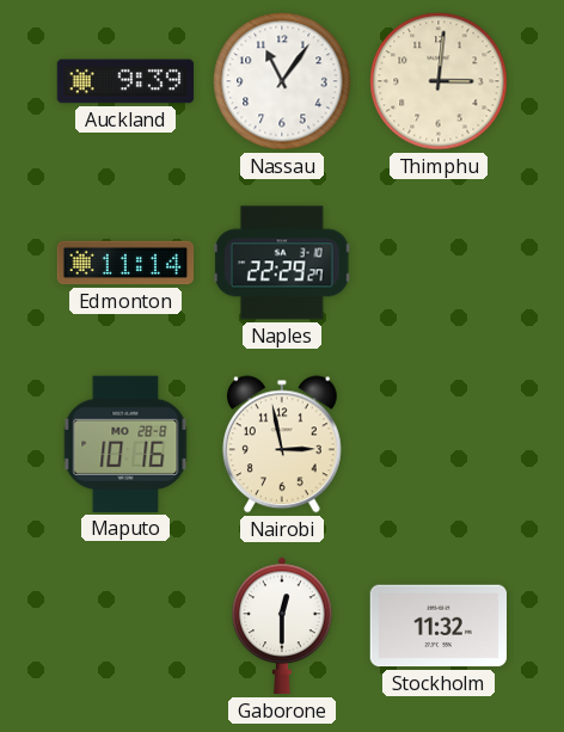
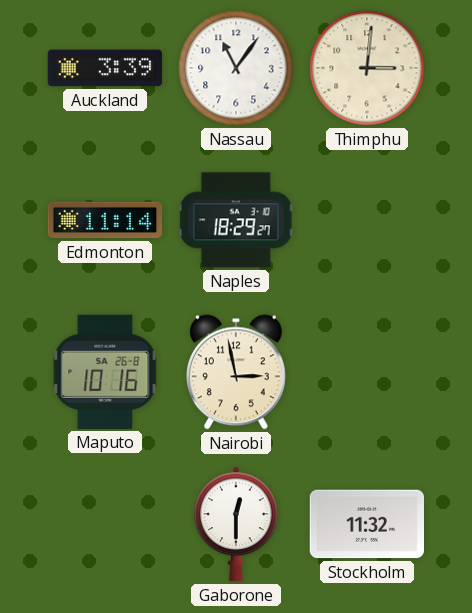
Auckland: 9:39 -> 3:39 (105, 68)
Naples: 22:29 -> 18:29 (236, 220)
Maputo date: MO 28-8 -> SA 26-8 (105, 372)
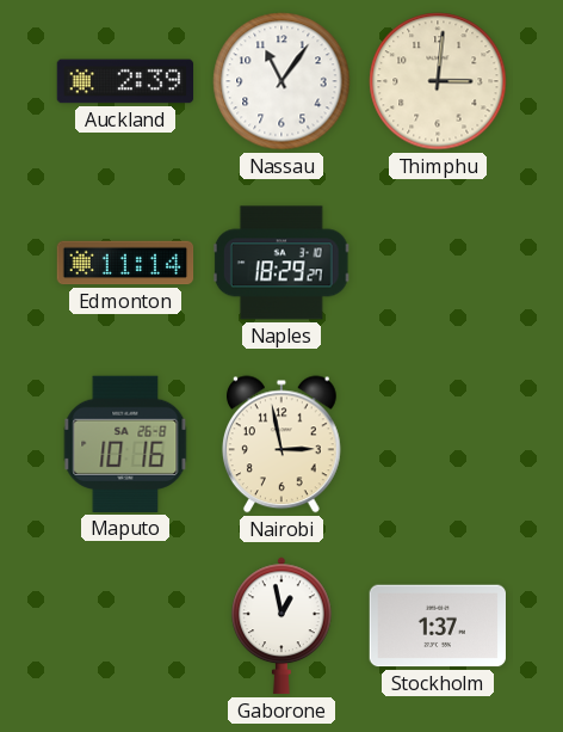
Auckland: 3:39 -> 2:39 (125, 81)
Gaborone: 12:30 -> 12:58 (281, 626)
Stockholm: 11:32 -> 1:37 (437, 626)
